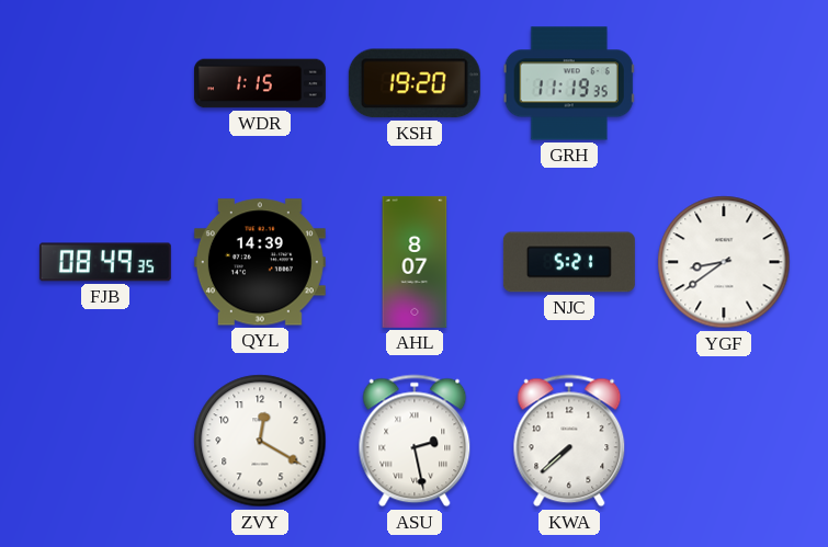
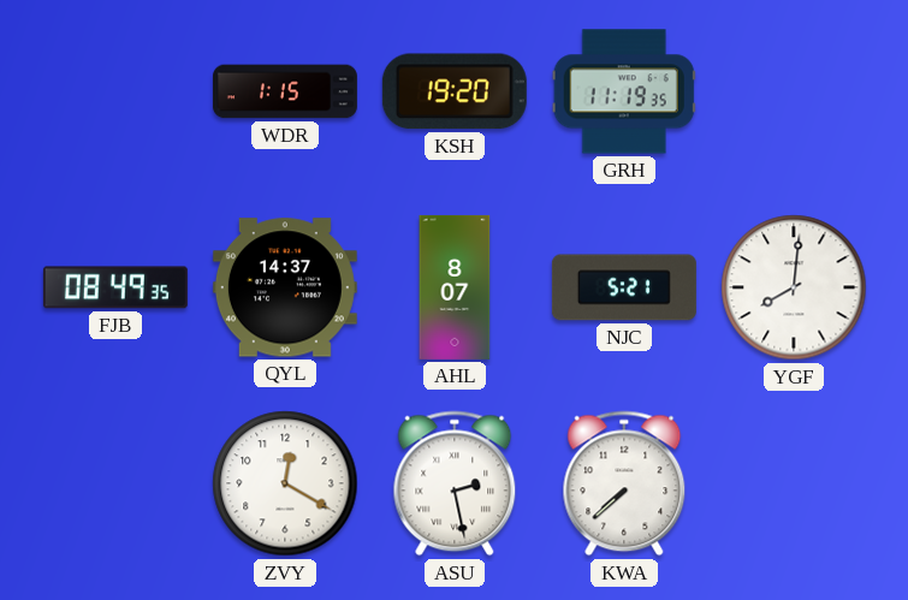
QYL: 14:39 -> 14:37 (285, 287)
YGF: 8:39 -> 8:01 (794, 287)
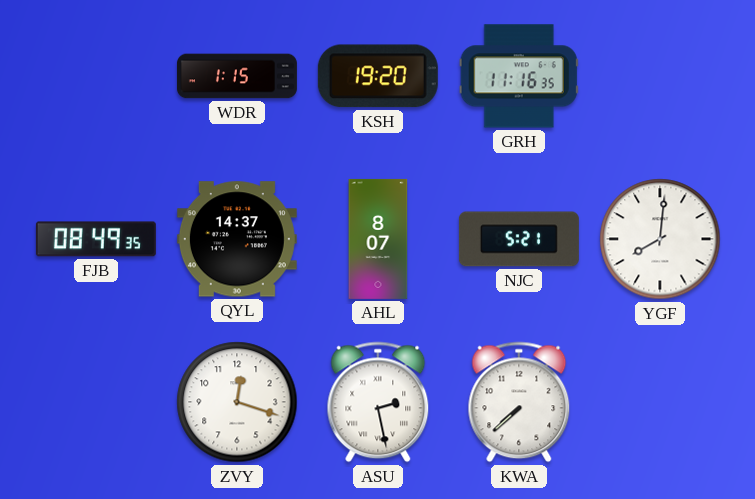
GRH: 11:19 -> 11:16 (519, 76)
ZVY: 12:20 -> 12:18 (237, 402)
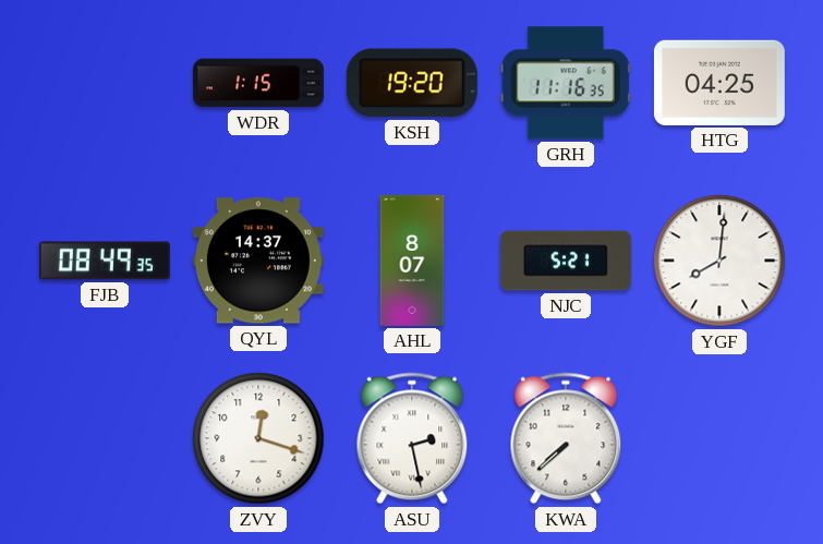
HTG: none -> 04:25 (719, 83)
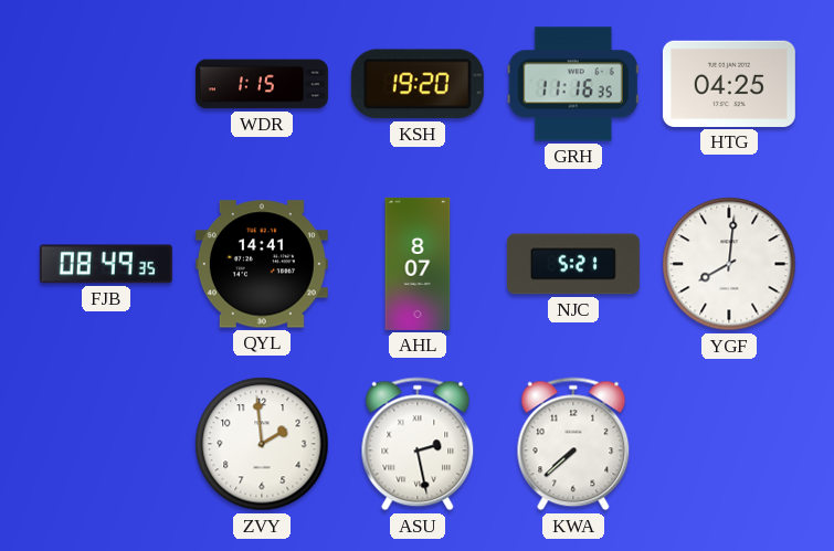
QYL: 14:37 -> 14:41 (262, 264)
ZVY: 12:18 -> 1:59 (262, 444)
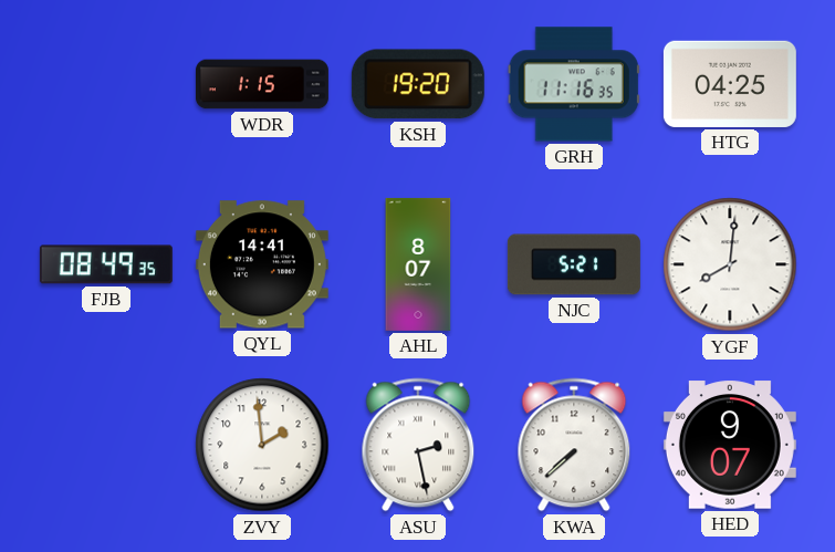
HED: none -> 9:07 (730, 445)
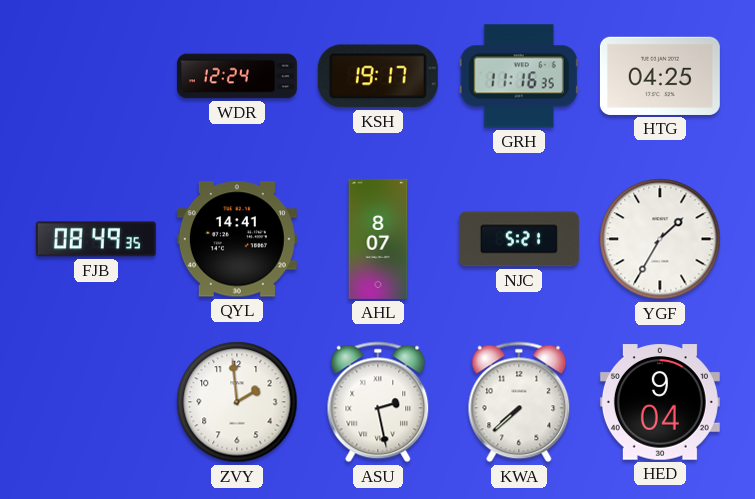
WDR: 1:15 -> 12:24 (237, 76)
KSH: 19:20 -> 19:17 (378, 76)
YGF: 8:01 -> 1:35 (660, 239)
HED: 9:07 -> 9:04 (660, 402)
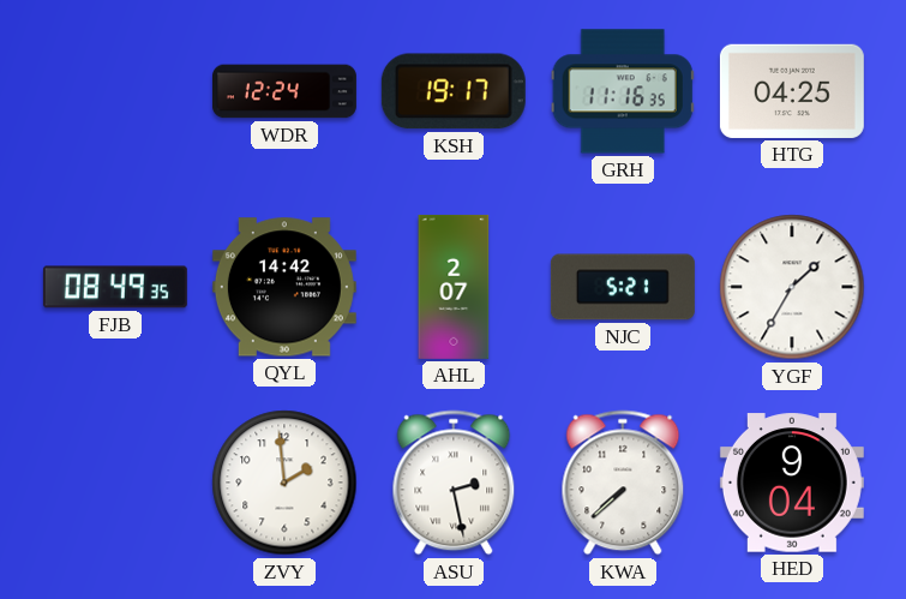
QYL: 14:41 -> 14:42 (284, 287)
AHL: 8:07 -> 2:07 (454, 287)
